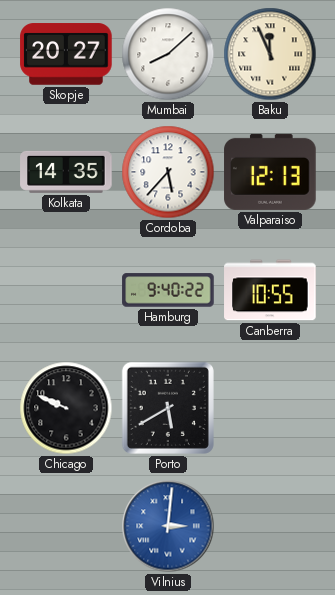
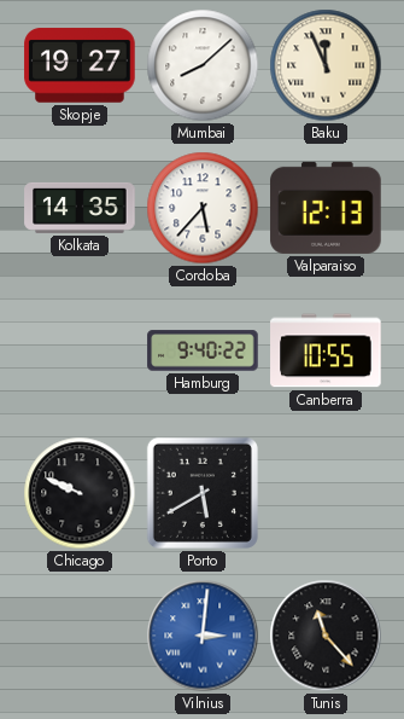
Skopje: 20:27 -> 19:27 (80, 65)
Tunis: none -> 11:23 (326, 636)
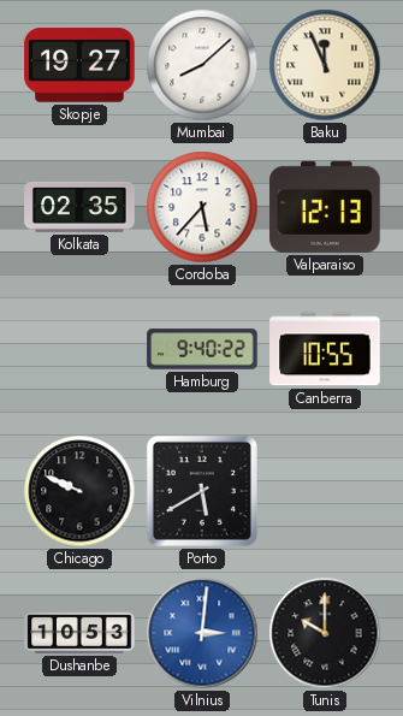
Kolkata: 14:35 -> 02:35 (79, 207)
Dushanbe: none -> 10:53 (79, 633)
Tunis: 11:23 -> 10:00 (325, 633)
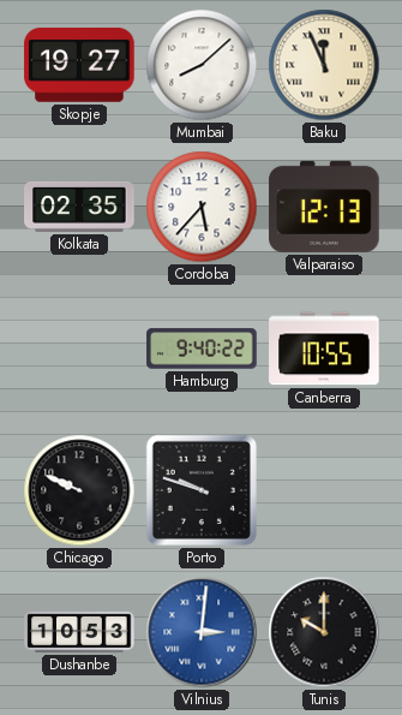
Porto: 5:40 -> 9:48 (202, 490)
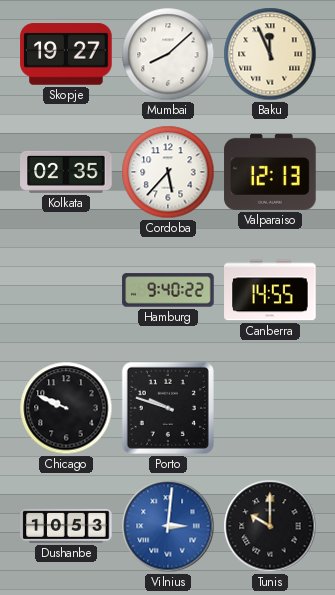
Canberra: 10:55 -> 14:55 (270, 290)
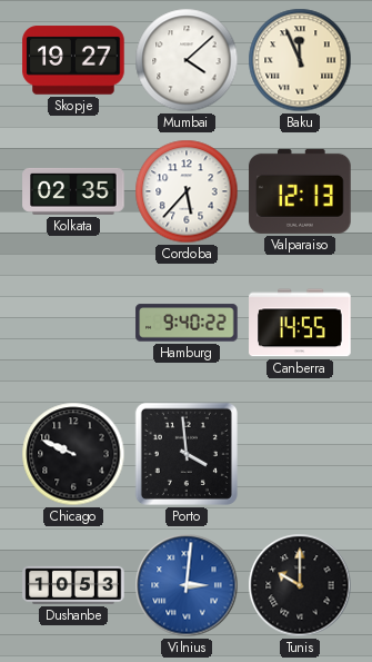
Mumbai: 8:08 -> 4:08 (187, 60)
Porto: 9:48 -> 3:59 (187, 454)
